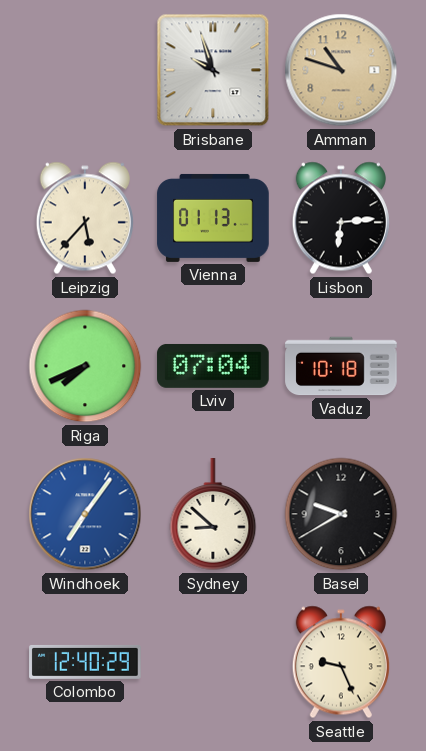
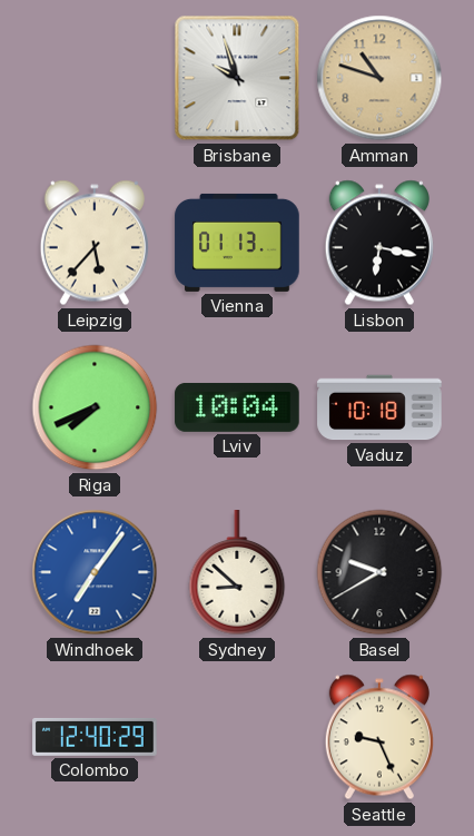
Lisbon: 6:14 -> 6:17 (379, 243)
Lviv: 07:04 -> 10:04 (237, 407)
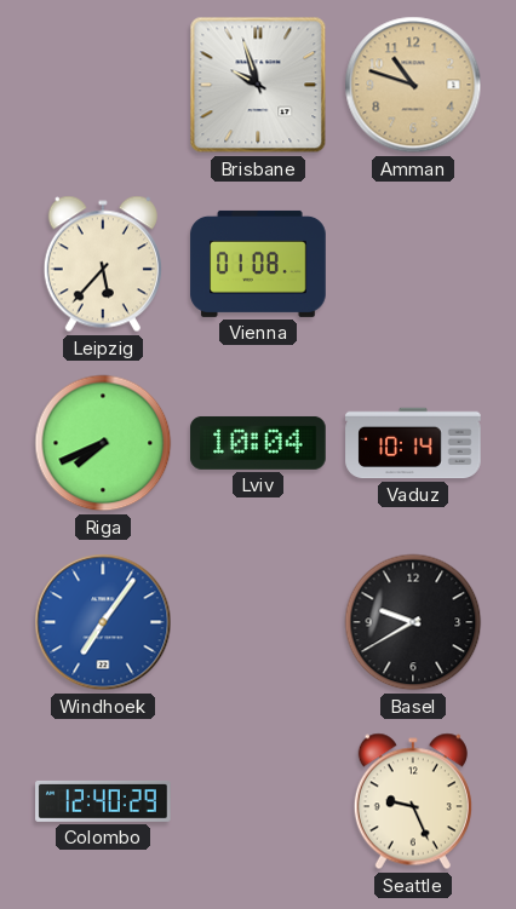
Vienna: 01:13 -> 01:08 (258, 264)
Lisbon: 6:17 -> none (379, 243)
Vaduz: 10:18 -> 10:14 (413, 443)
Sydney: 8:52 -> none (237, 573)
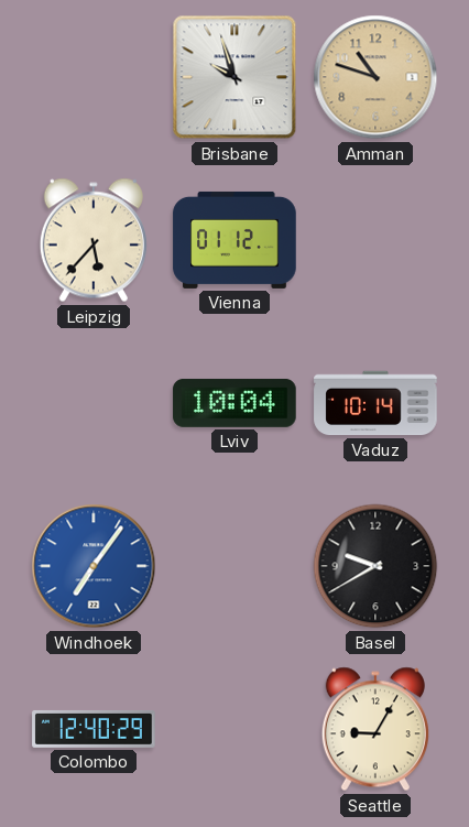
Vienna: 01:08 -> 01:12 (234, 240)
Riga: 7:41 -> none (103, 443)
Seattle: 9:26 -> 9:05 (375, 729)
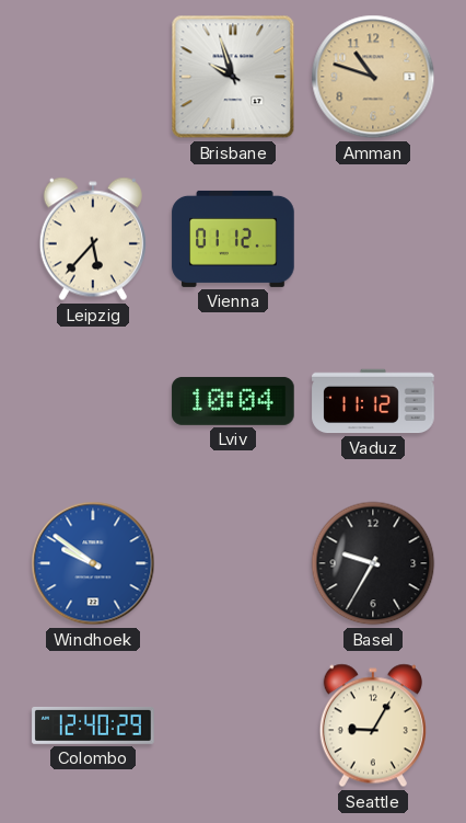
Vaduz: 10:14 -> 11:12 (373, 401)
Windhoek: 7:06 -> 9:51 (93, 563)
Basel: 9:40 -> 9:35 (373, 563)
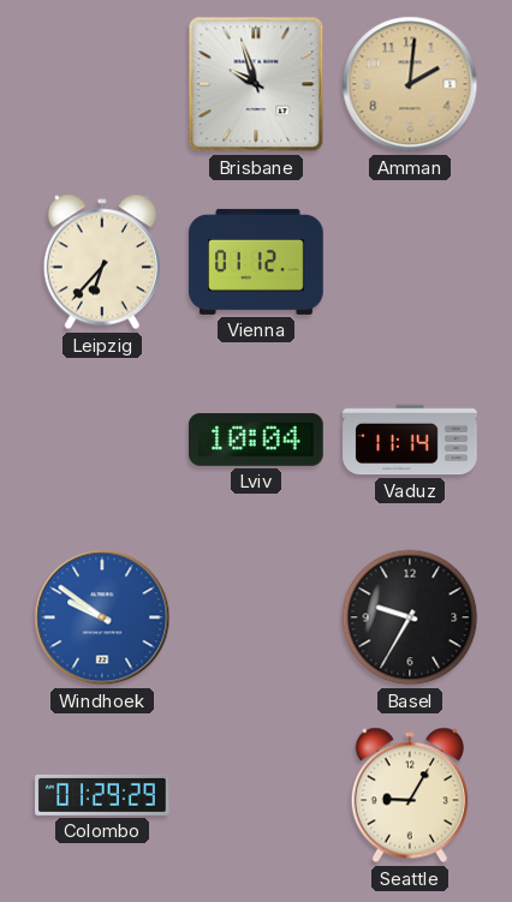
Amman: 10:48 -> 2:01 (410, 84)
Leipzig: 5:37 -> 6:37 (102, 262)
Vaduz: 11:12 -> 11:14 (410, 440)
Colombo: 12:40 -> 01:29 (102, 795)
